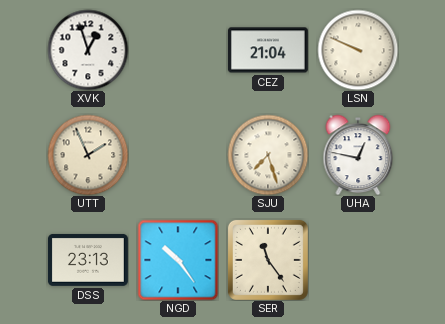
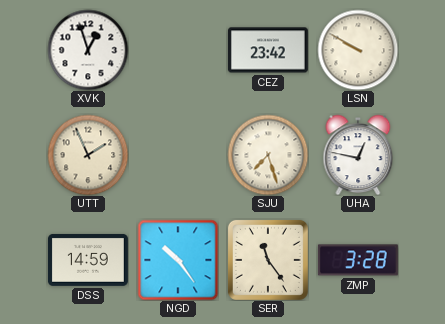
CEZ: 21:04 -> 23:42 (268, 50)
LSN: 9:49 -> 9:50 (358, 50)
DSS: 23:13 -> 14:59 (88, 260)
ZMP: none -> 3:28 (358, 260)
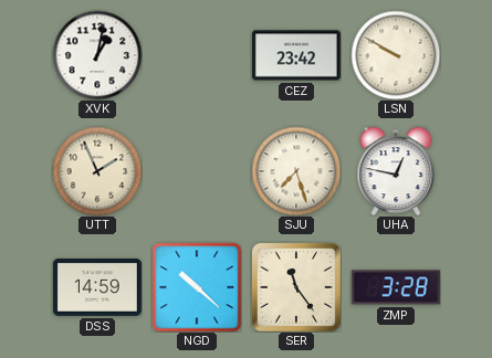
XVK: 12:57 -> 1:02 (97, 55)
NGD: 10:24 -> 10:22 (197, 287)
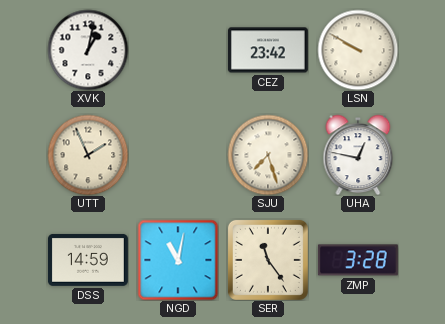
NGD: 10:22 -> 11:02 (178, 260)
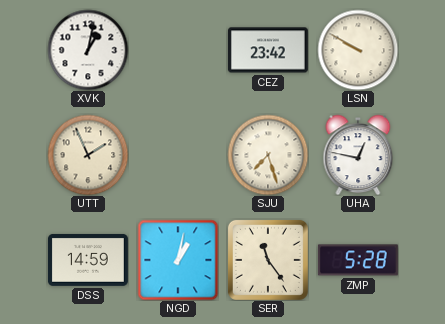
NGD: 11:02 -> 1:02 (178, 260)
ZMP: 3:28 -> 5:28 (358, 260)
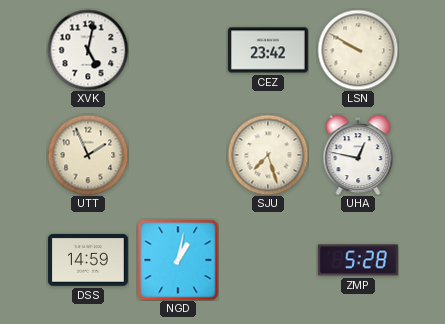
XVK: 1:02 -> 5:02 (88, 50)
SER: 11:24 -> none (268, 260)
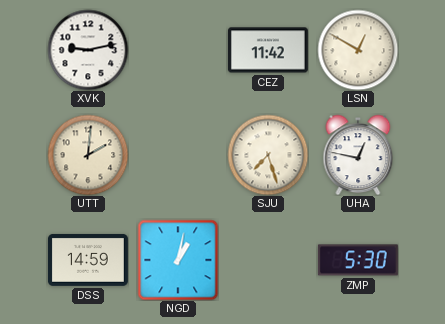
XVK: 5:02 -> 9:13 (88, 50)
CEZ: 23:42 -> 11:42 (268, 50)
LSN: 9:50 -> 12:50 (358, 50)
UTT: 1:56 -> 2:01 (88, 155)
ZMP: 5:28 -> 5:30 (358, 260)
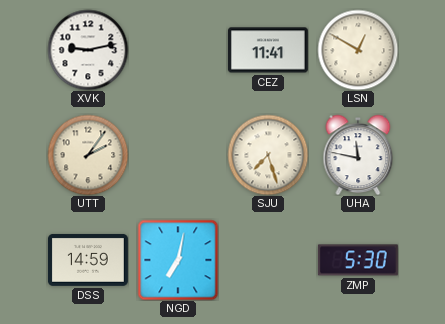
CEZ: 11:42 -> 11:41 (268, 50)
UTT: 2:01 -> 2:06 (88, 155)
UHA: 12:47 -> 11:47 (358, 155)
NGD: 1:02 -> 7:02 (178, 260)
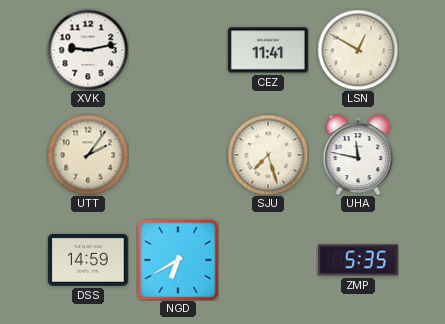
NGD: 7:02 -> 6:40 (178, 260)
ZMP: 5:30 -> 5:35 (358, 260)
